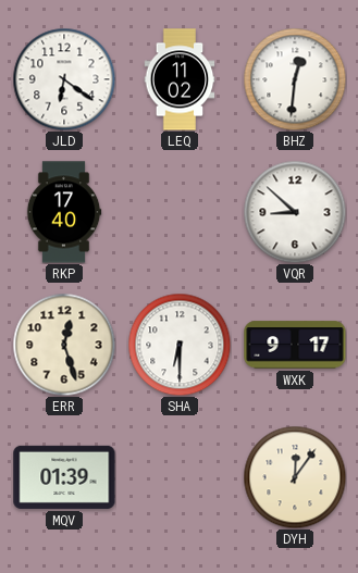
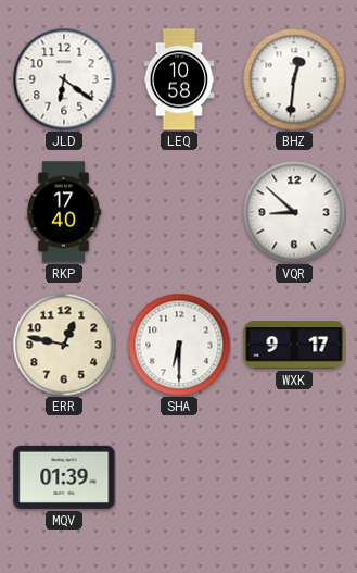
LEQ: 11:02 -> 10:58 (179, 79)
ERR: 12:27 -> 12:47 (64, 345)
DYH: 12:06 -> none (295, 477)
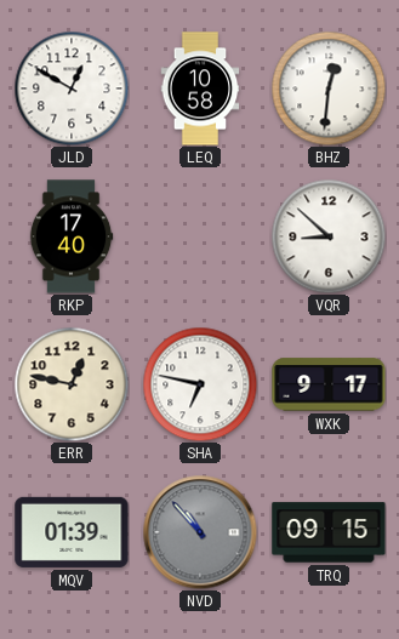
JLD: 6:21 -> 12:50 (72, 89)
SHA: 6:30 -> 6:47 (200, 384)
NVD: none -> 10:53 (200, 532)
TRQ: none -> 09:15 (329, 532)
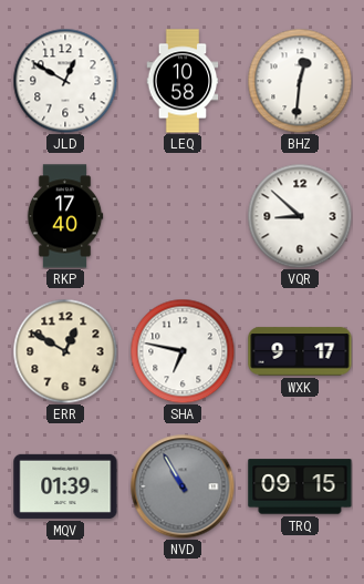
ERR: 12:47 -> 12:50 (65, 351)
NVD: 10:53 -> 10:55 (183, 486)
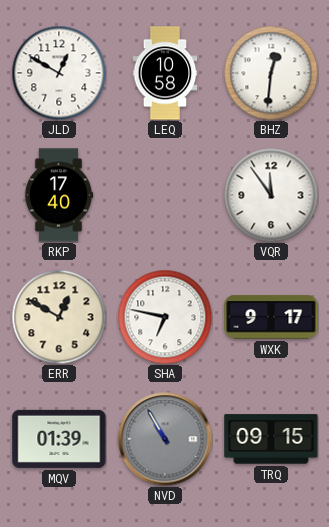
VQR: 8:52 -> 11:54 (271, 195)
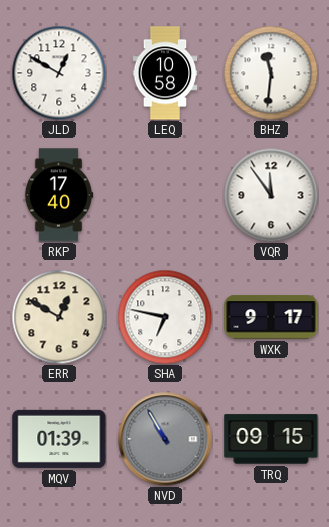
BHZ: 12:31 -> 11:31 (271, 73)
